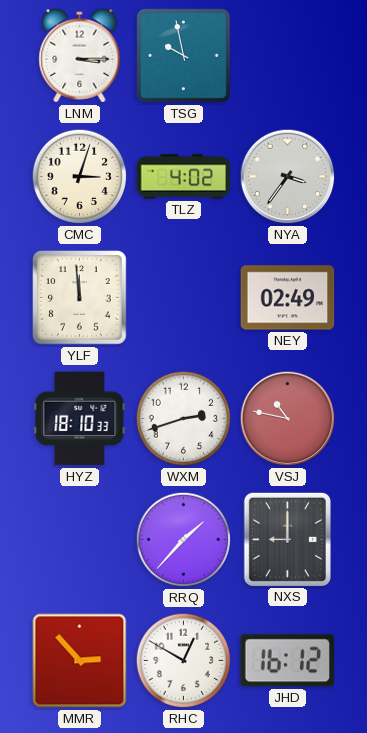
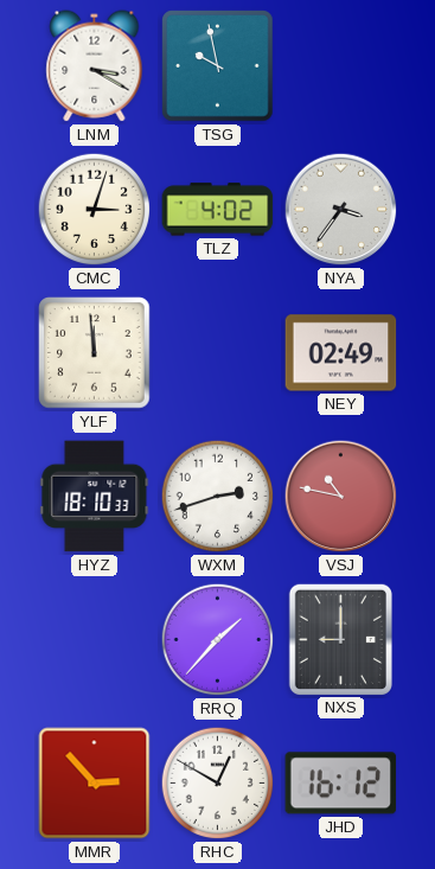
LNM: 3:15 -> 3:20 (95, 66)
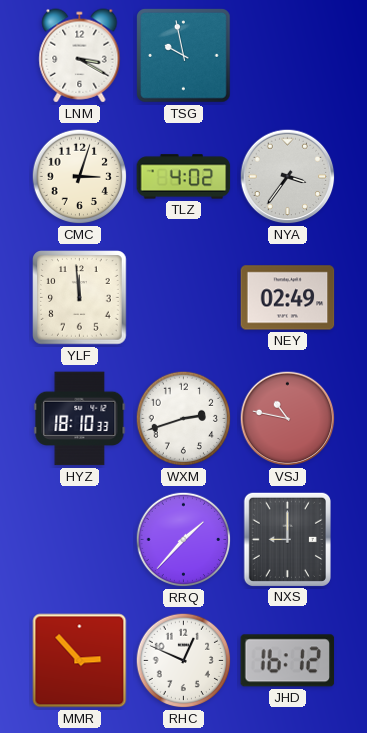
RHC: 12:50 -> 12:49 (184, 661)
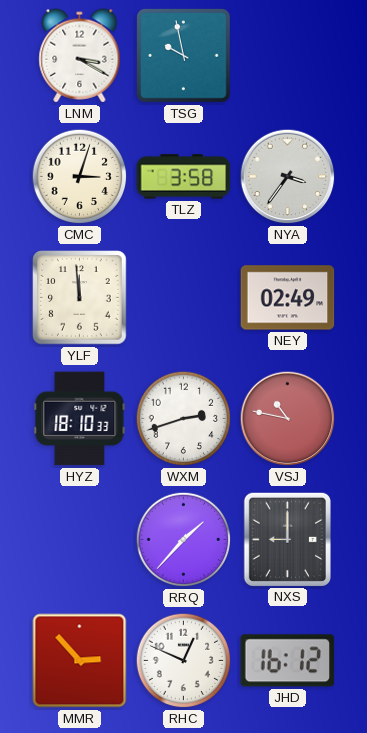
TLZ: 4:02 -> 3:58 (184, 177)
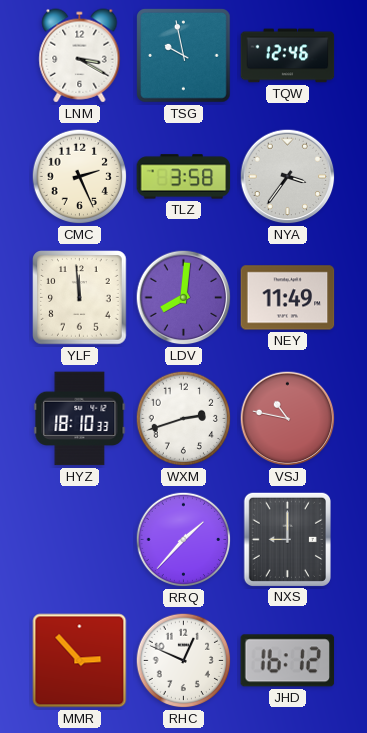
TQW: none -> 12:46 (288, 56)
CMC: 3:03 -> 2:26 (80, 177)
LDV: none -> 8:01 (184, 298)
NEY: 02:49 -> 11:49 (288, 298)
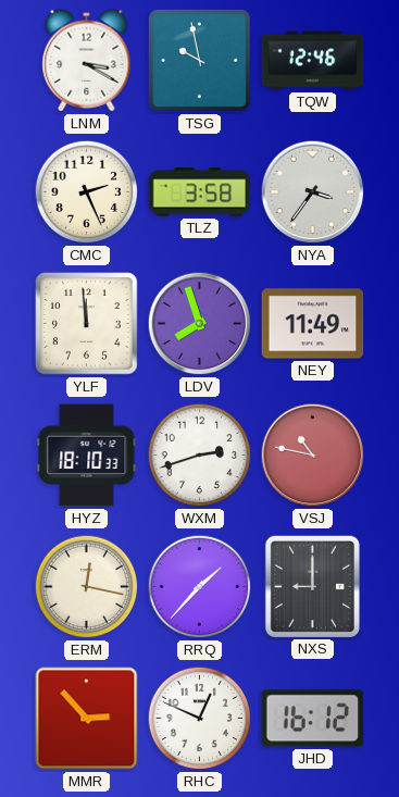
LDV: 8:01 -> 7:57 (200, 324)
ERM: none -> 12:17 (87, 587)
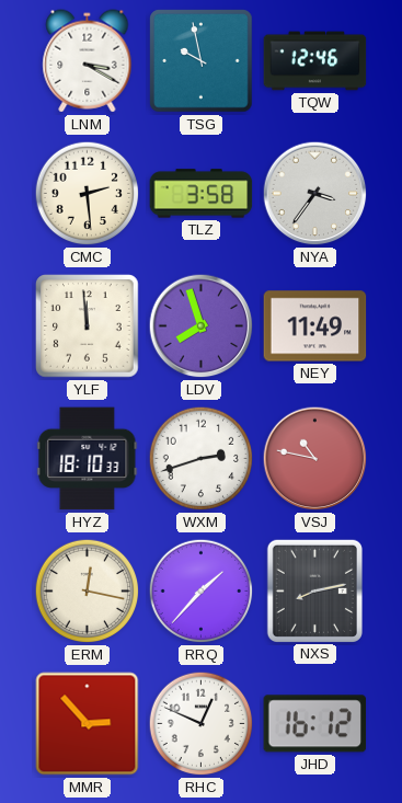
CMC: 2:26 -> 2:29 (88, 194)
NXS: 9:00 -> 8:13 (314, 590)
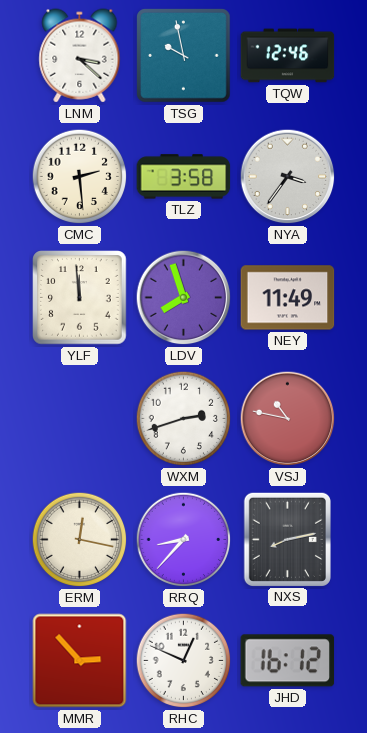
LNM: 3:20 -> 3:22 (80, 56)
HYZ: 18:10 -> none (88, 459)
RRQ: 1:37 -> 8:37 (184, 540)
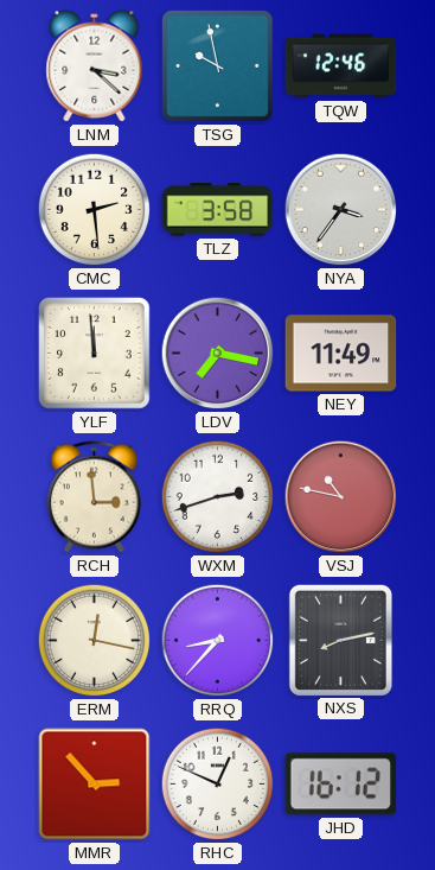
LDV: 7:57 -> 7:17 (218, 354)
RCH: none -> 2:59 (94, 497)
